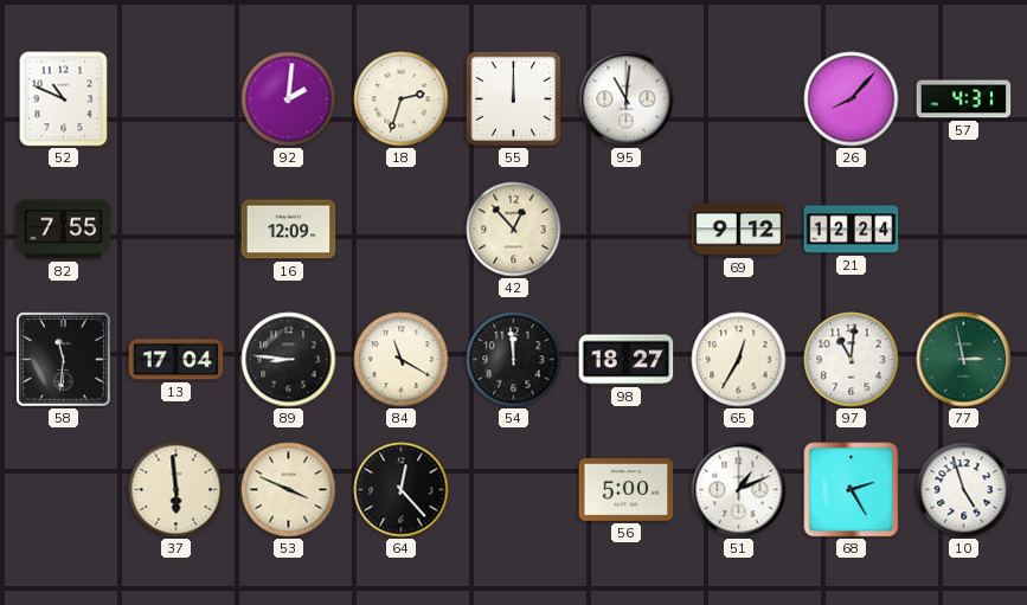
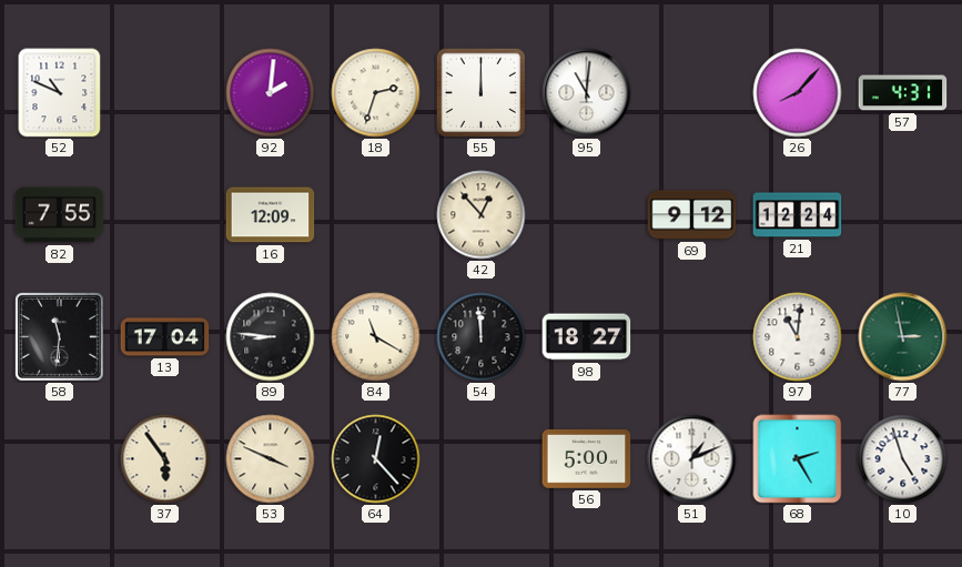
65: 12:35 -> none (739, 360)
37: 5:59 -> 5:54 (165, 459)
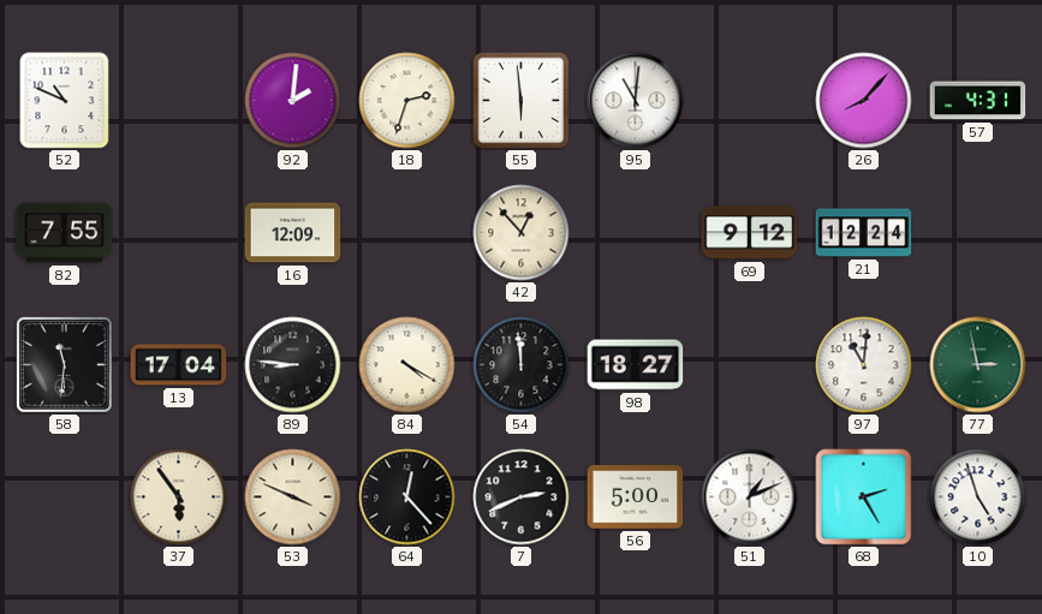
55: 12:00 -> 5:59 (520, 100)
84: 11:20 -> 4:20 (407, 365)
7: none -> 2:41 (522, 497)
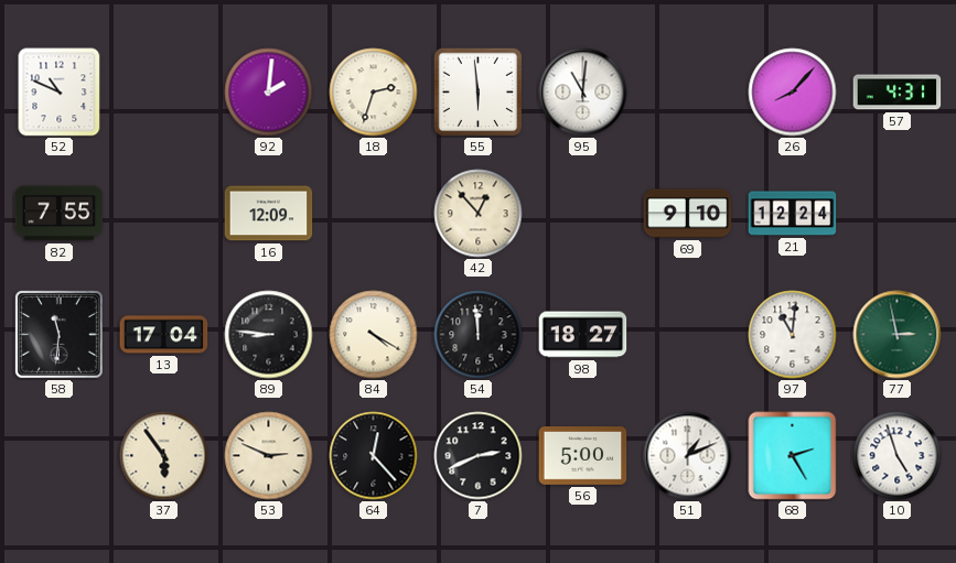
69: 9:12 -> 9:10 (688, 214)
53: 3:49 -> 2:49 (269, 456)
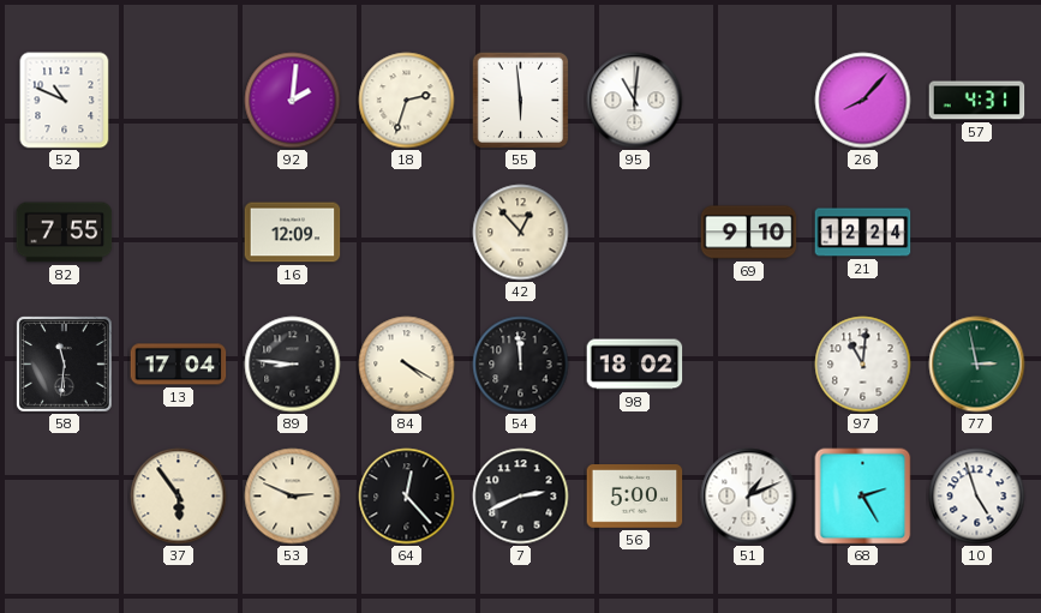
98: 18:27 -> 18:02 (635, 365)
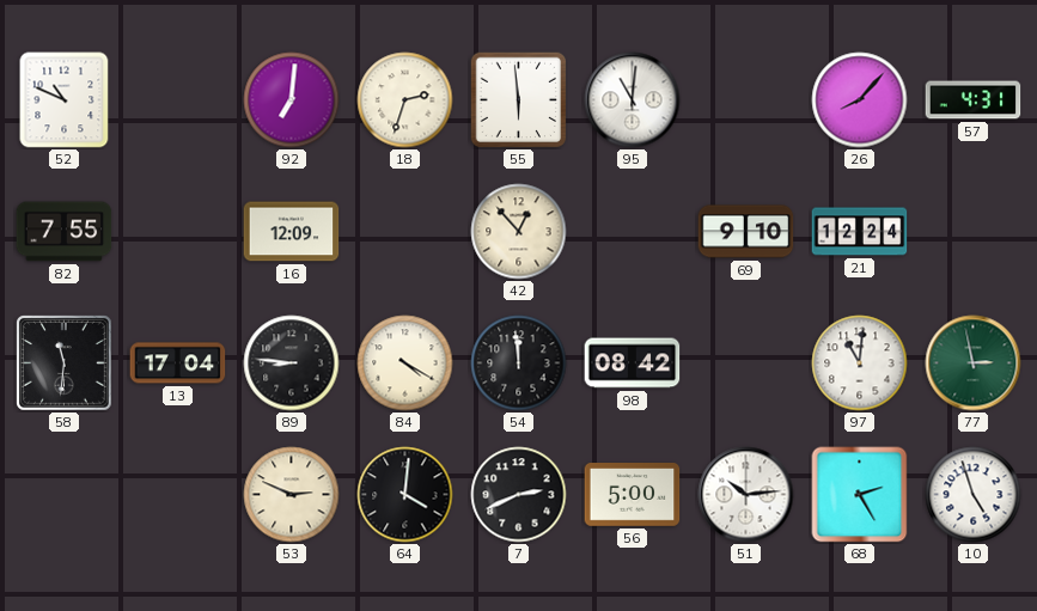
92: 2:01 -> 7:01 (292, 100)
98: 18:02 -> 08:42 (633, 363)
37: 5:54 -> none (179, 497)
64: 12:23 -> 4:01 (405, 495)
51: 1:11 -> 10:14 (746, 495)
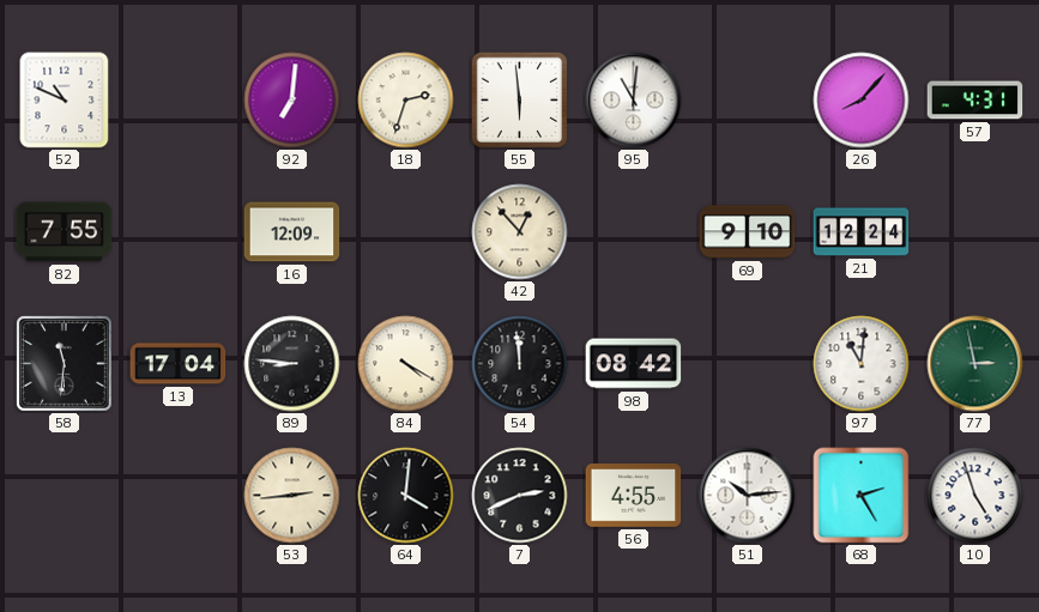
53: 2:49 -> 2:44 (292, 496)
56: 5:00 -> 4:55 (634, 496)
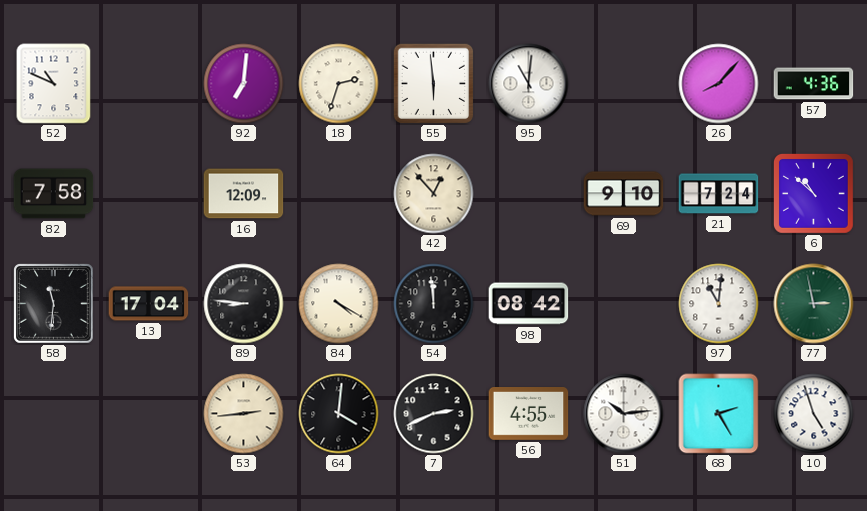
57: 4:31 -> 4:36 (814, 84)
82: 7:55 -> 7:58 (54, 194)
21: 12:24 -> 7:24 (719, 194)
6: none -> 10:52 (813, 193)
